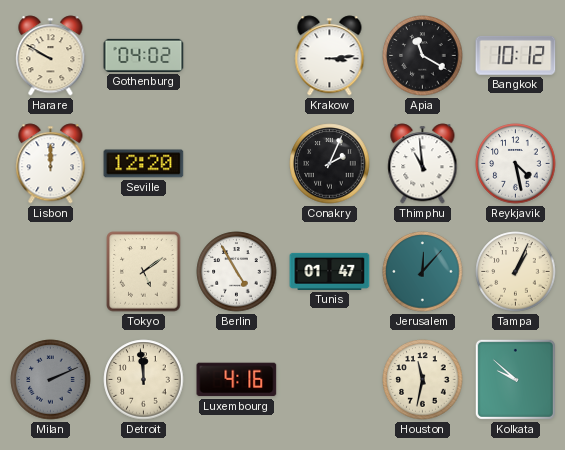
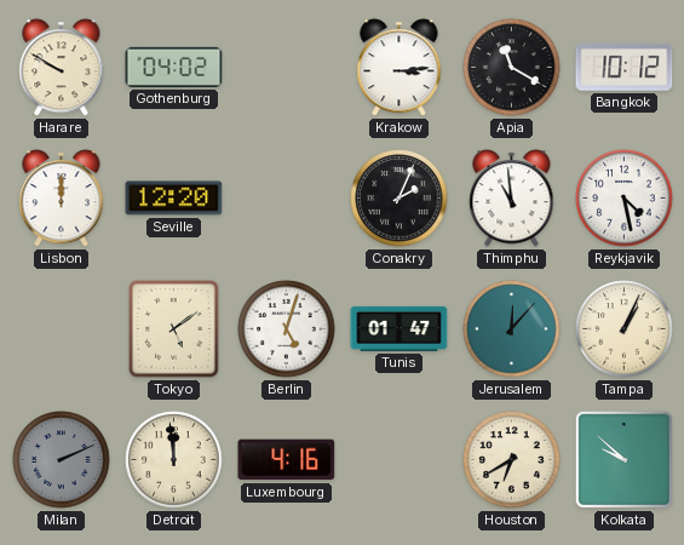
Berlin: 4:55 -> 5:03 (287, 329)
Houston: 11:32 -> 6:40 (512, 460)
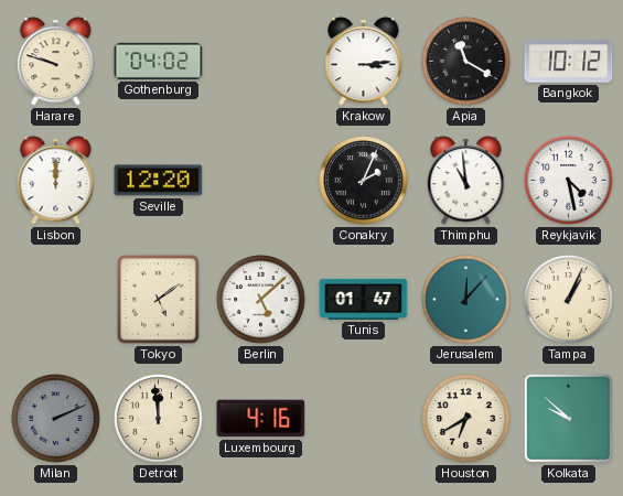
Harare: 9:50 -> 9:48 (56, 62)
Berlin: 5:03 -> 5:08 (261, 300)
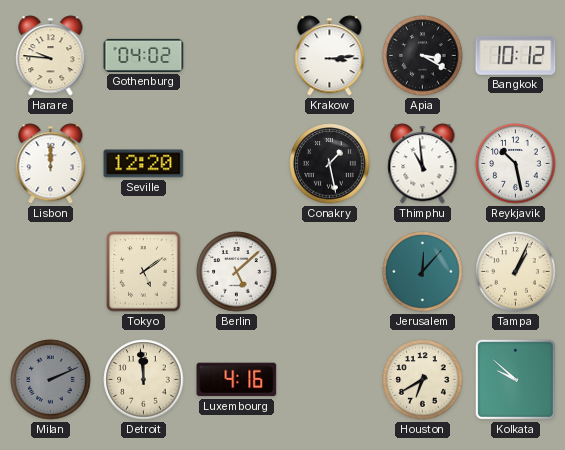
Harare: 9:48 -> 9:46 (51, 56)
Apia: 11:20 -> 3:20 (423, 56)
Conakry: 2:04 -> 1:28 (330, 164)
Reykjavik: 4:28 -> 10:28 (516, 164)
Tunis: 01:47 -> none (364, 299)
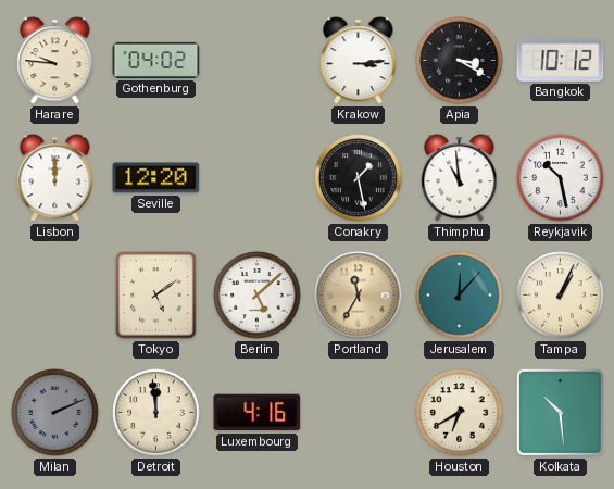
Portland: none -> 11:35 (359, 296)
Kolkata: 9:52 -> 10:29 (560, 412)
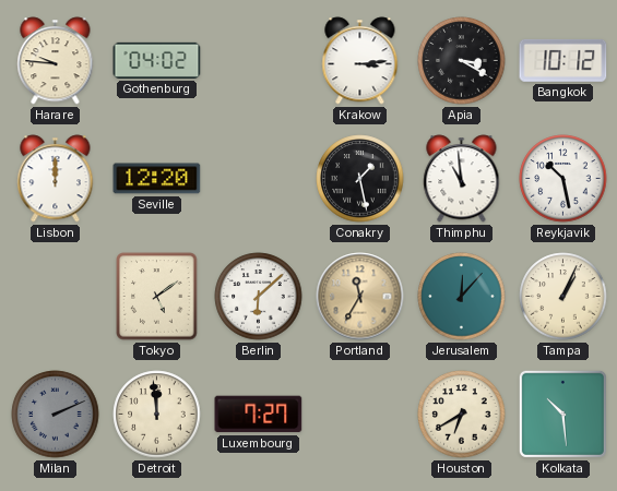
Berlin: 5:08 -> 6:08 (259, 297)
Luxembourg: 4:16 -> 7:27 (259, 415)
